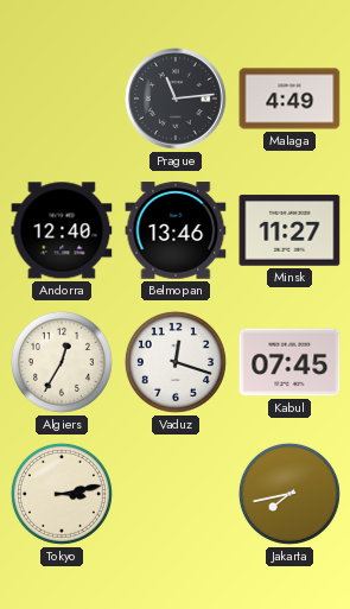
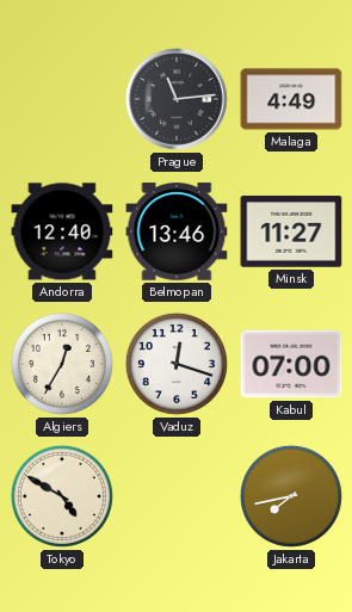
Kabul: 07:45 -> 07:00 (291, 364)
Tokyo: 3:13 -> 4:50 (62, 496)
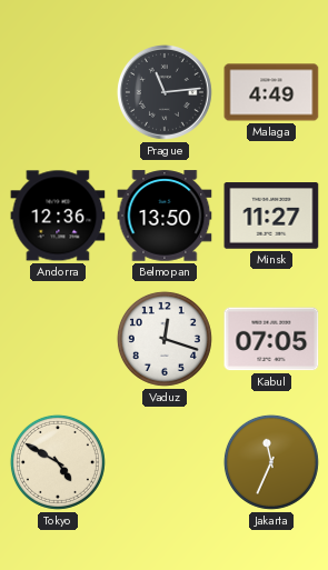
Andorra: 12:40 -> 12:36 (58, 216)
Belmopan: 13:46 -> 13:50 (165, 216)
Algiers: 12:35 -> none (62, 364)
Kabul: 07:00 -> 07:05 (271, 339)
Jakarta: 7:43 -> 11:34 (271, 462)
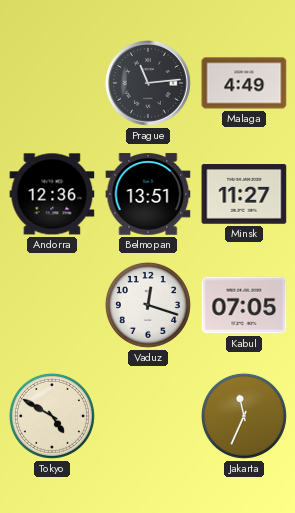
Belmopan: 13:50 -> 13:51 (148, 194)
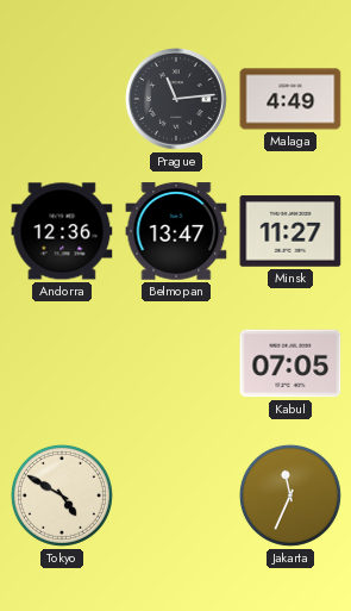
Belmopan: 13:51 -> 13:47 (176, 231)
Vaduz: 12:18 -> none (148, 305)
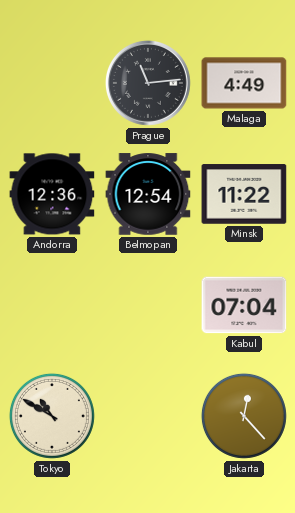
Belmopan: 13:47 -> 12:54 (148, 194)
Minsk: 11:27 -> 11:22 (244, 194)
Kabul: 07:05 -> 07:04 (244, 305)
Tokyo: 4:50 -> 10:50 (52, 416)
Jakarta: 11:34 -> 12:23 (244, 416)
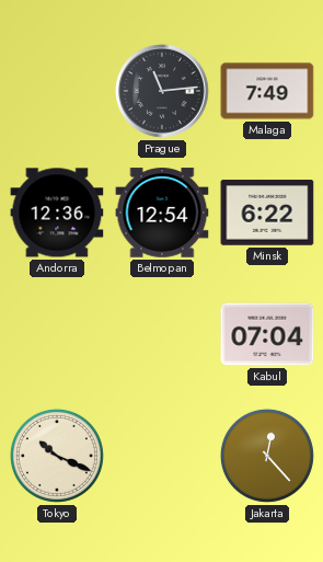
Malaga: 4:49 -> 7:49 (267, 91)
Minsk: 11:22 -> 6:22 (267, 213)
Tokyo: 10:50 -> 10:19 (57, 456)
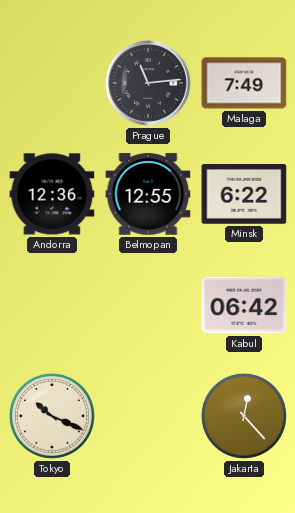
Belmopan: 12:54 -> 12:55 (148, 194)
Kabul: 07:04 -> 06:42 (244, 305)
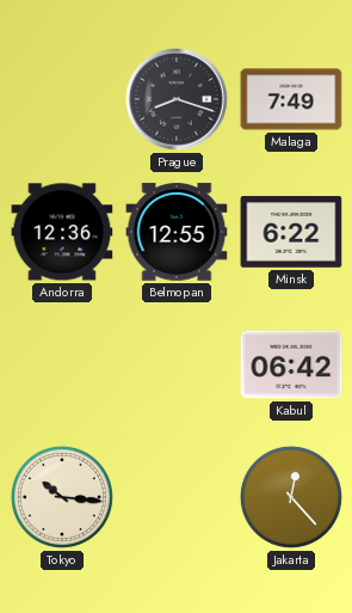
Prague: 11:14 -> 8:18 (177, 99)
Tokyo: 10:19 -> 10:16 (62, 497)
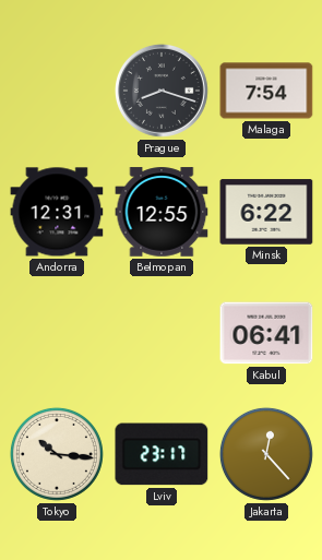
Malaga: 7:49 -> 7:54 (266, 91)
Andorra: 12:36 -> 12:31 (57, 212)
Kabul: 06:42 -> 06:41 (266, 333)
Lviv: none -> 23:17 (162, 454)
